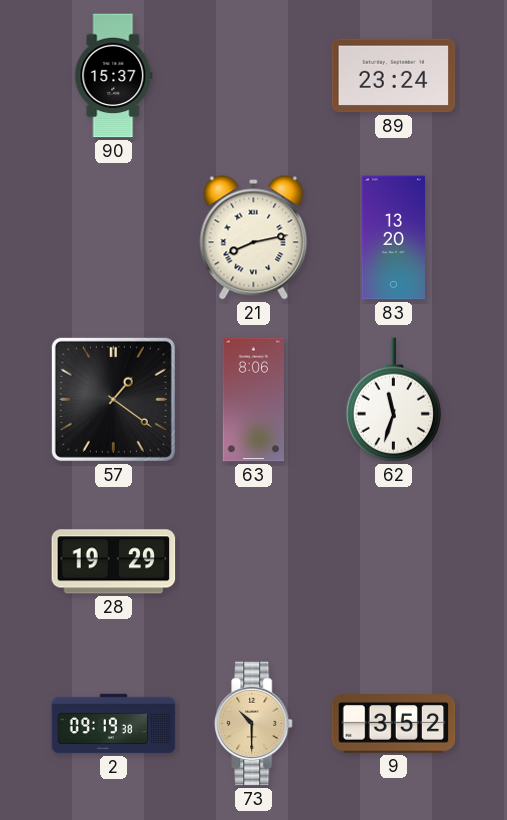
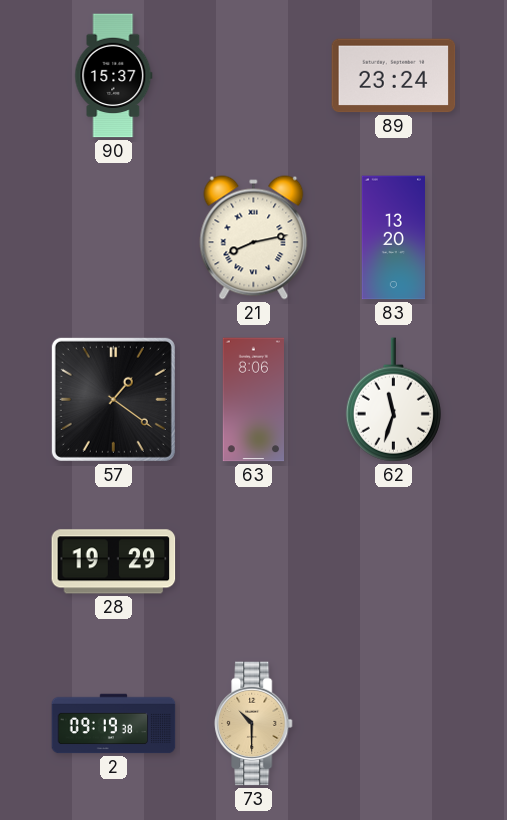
9: 3:52 -> none (394, 724)
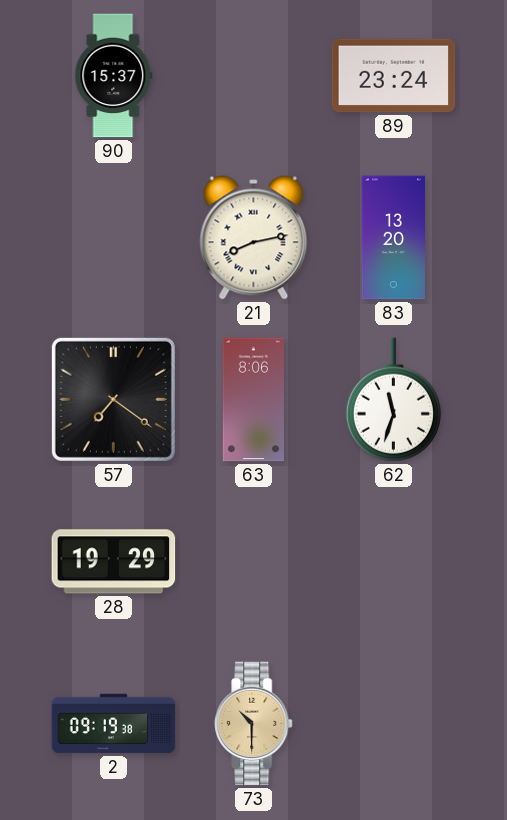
57: 1:21 -> 7:21 (113, 399)
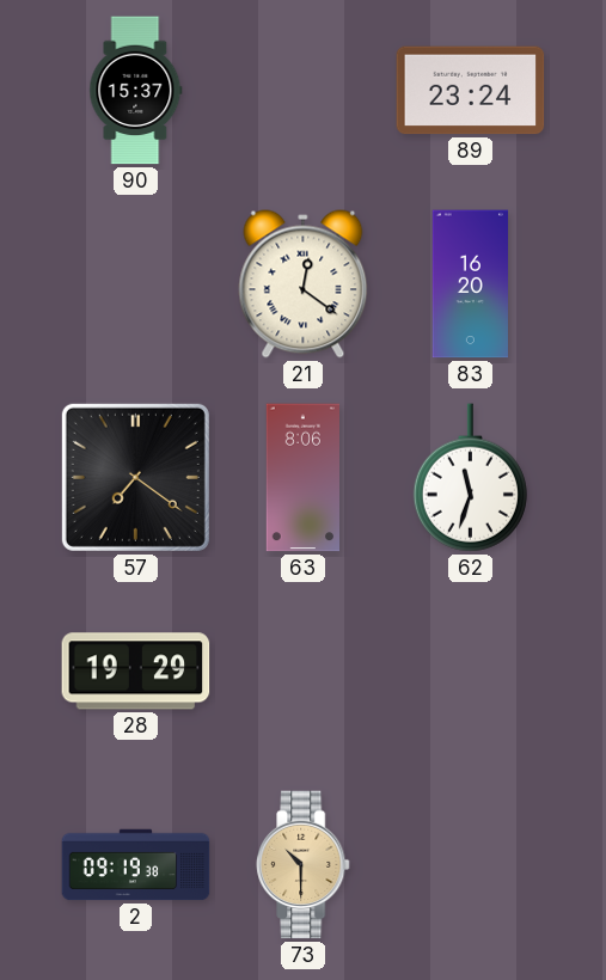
21: 8:13 -> 12:21 (304, 284)
83: 13:20 -> 16:20 (470, 284)
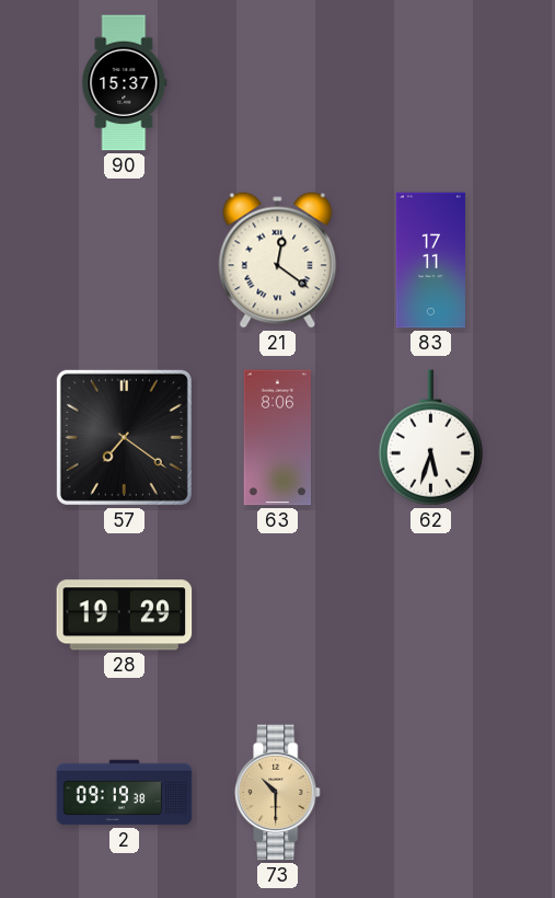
89: 23:24 -> none (471, 91)
83: 16:20 -> 17:11 (430, 261)
62: 11:33 -> 5:33 (430, 438)
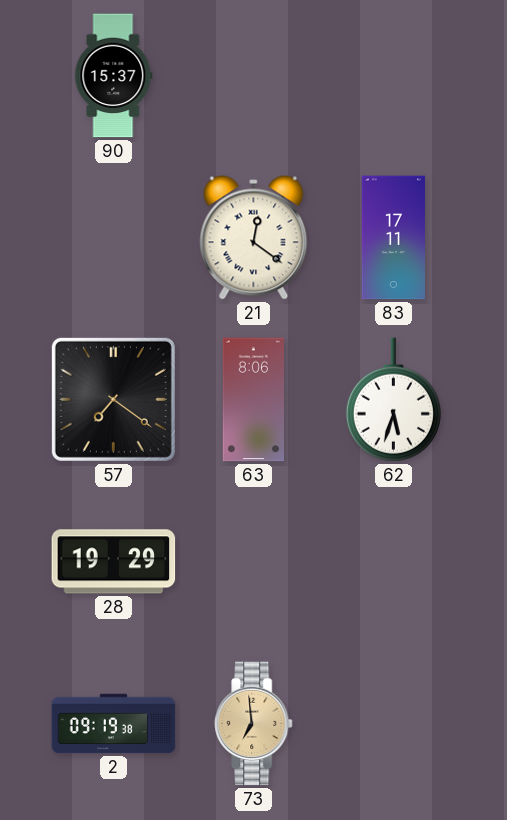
73: 10:30 -> 6:59 (254, 724)
